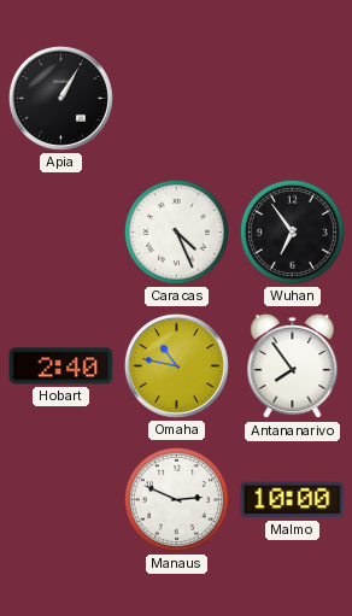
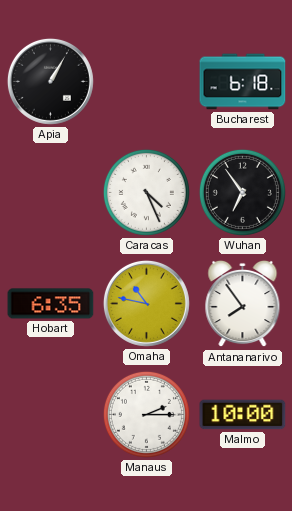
Bucharest: none -> 6:18 (243, 82)
Hobart: 2:40 -> 6:35 (51, 304)
Manaus: 2:49 -> 2:15 (146, 414)
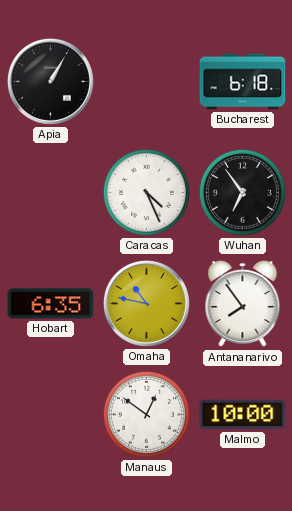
Manaus: 2:15 -> 12:51 (146, 414)
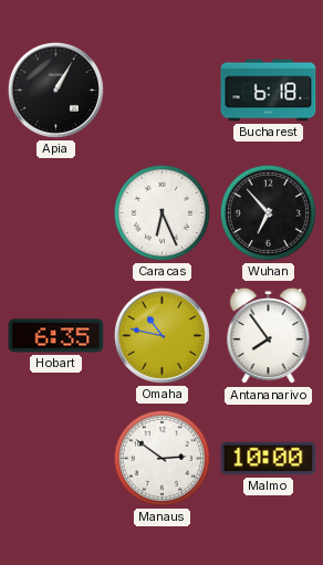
Caracas: 4:26 -> 6:26 (161, 212)
Wuhan: 6:54 -> 6:53 (268, 212)
Manaus: 12:51 -> 2:51 (161, 458)
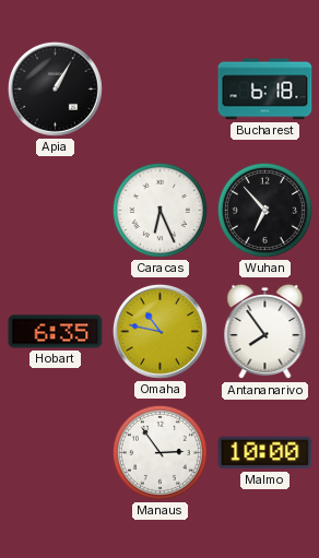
Manaus: 2:51 -> 2:54 (159, 452)
